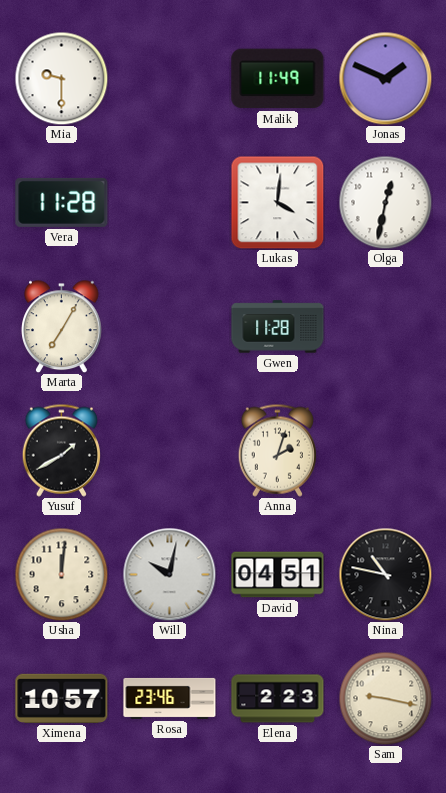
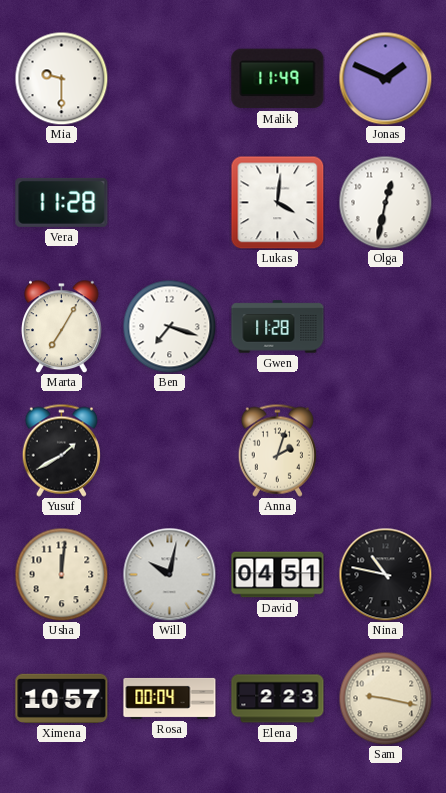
Ben: none -> 7:18 (169, 326)
Rosa: 23:46 -> 00:04 (170, 698)
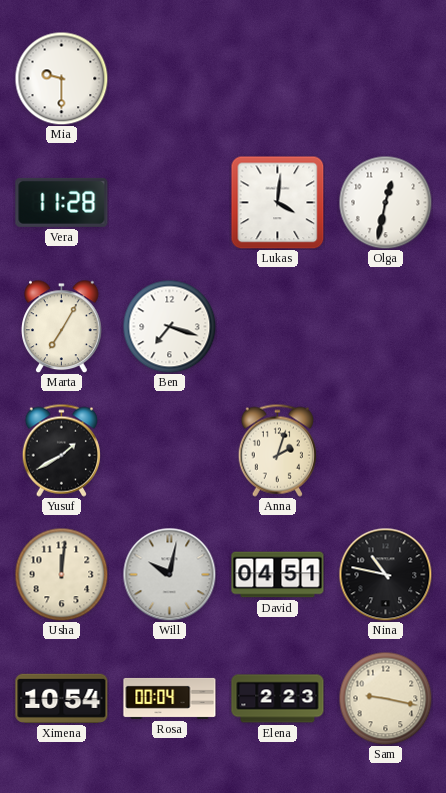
Malik: 11:49 -> none (278, 79)
Jonas: 1:49 -> none (385, 78)
Gwen: 11:28 -> none (278, 327)
Ximena: 10:57 -> 10:54 (62, 698)
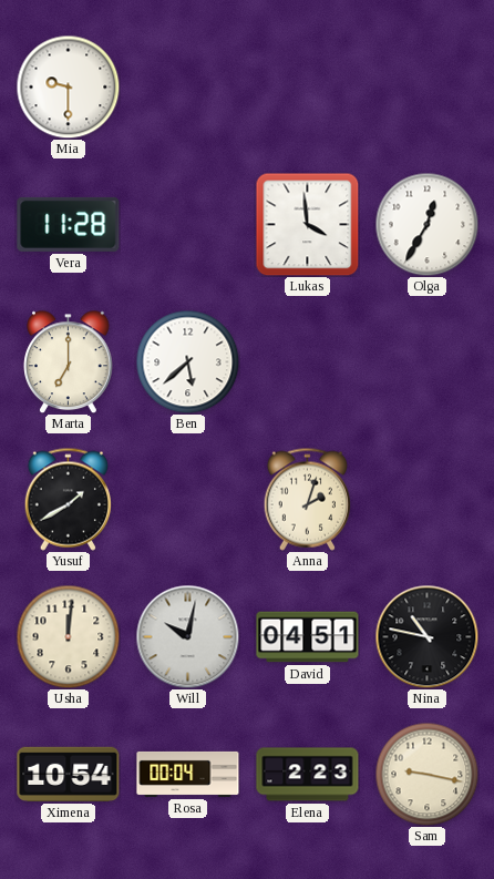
Lukas: 4:01 -> 3:59 (307, 224)
Olga: 12:32 -> 12:35 (426, 224)
Marta: 7:05 -> 7:00 (69, 361)
Ben: 7:18 -> 5:38 (187, 361)
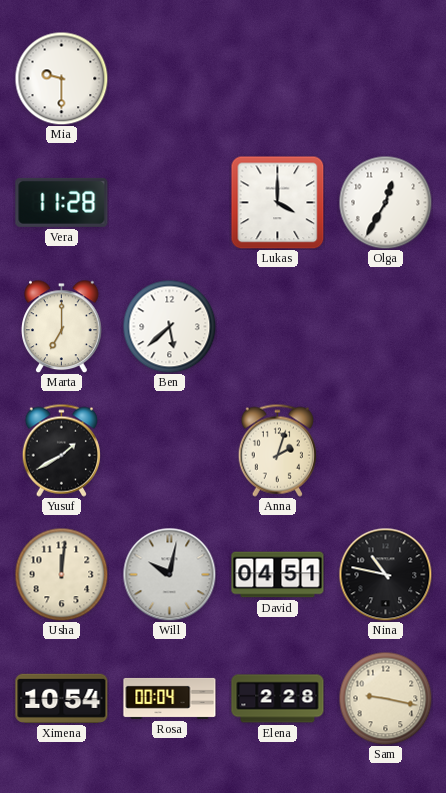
Lukas: 3:59 -> 4:00 (277, 202)
Elena: 2:23 -> 2:28 (278, 699)
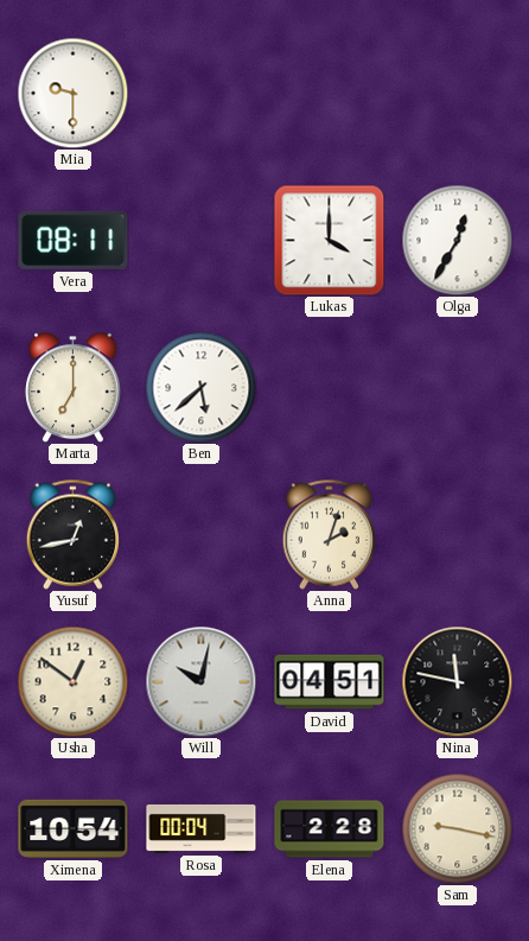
Vera: 11:28 -> 08:11 (74, 240)
Yusuf: 1:40 -> 12:43 (72, 534)
Usha: 12:01 -> 12:51 (72, 681)
Nina: 10:47 -> 11:47 (457, 681)
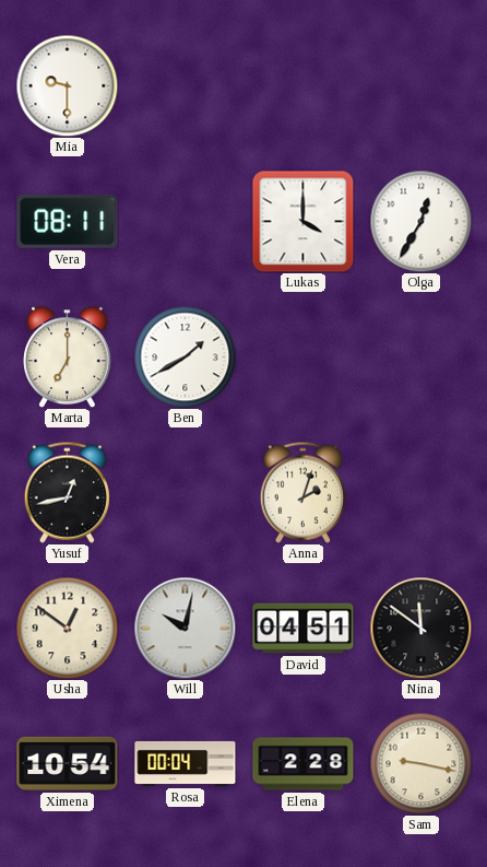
Ben: 5:38 -> 1:40 (185, 356)
Nina: 11:47 -> 11:51 (420, 628)
